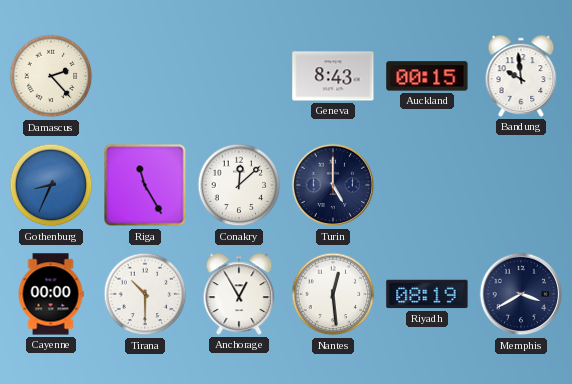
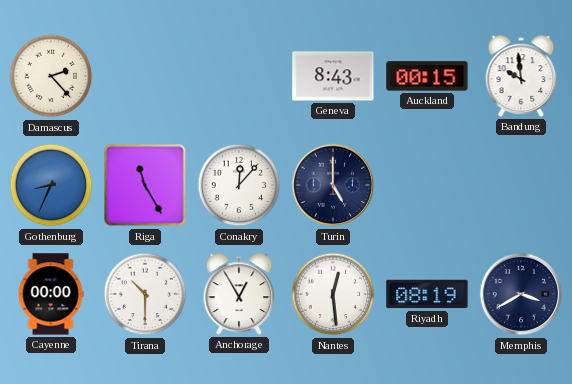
Conakry: 12:08 -> 12:07 (239, 185)
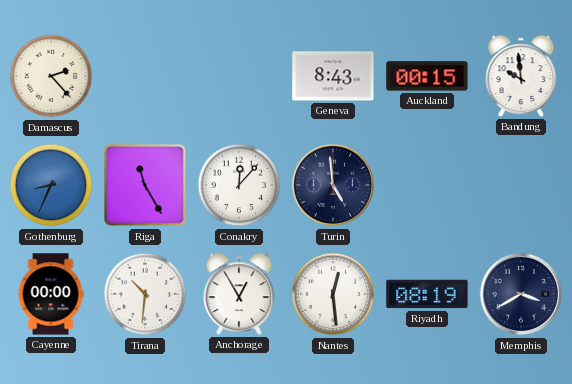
Turin: 5:00 -> 4:59 (333, 185)
Tirana: 10:30 -> 10:31 (145, 294)
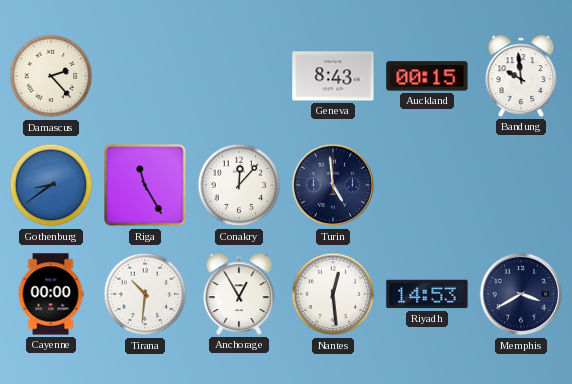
Gothenburg: 8:34 -> 8:39 (51, 185)
Riyadh: 08:19 -> 14:53 (427, 294)
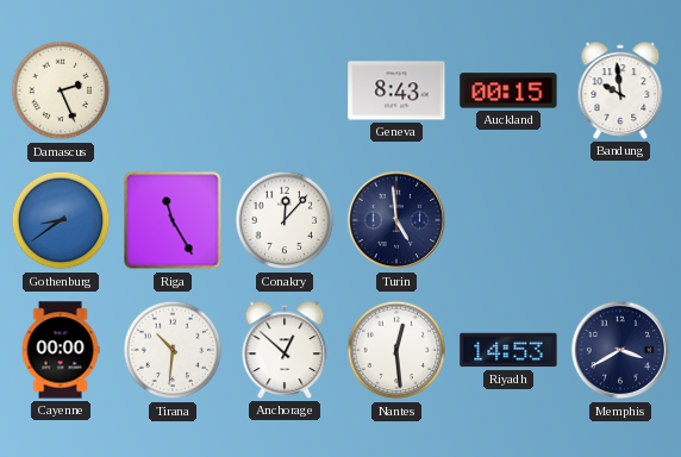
Damascus: 2:23 -> 2:26 (61, 90)
Anchorage: 12:55 -> 12:52 (285, 350)
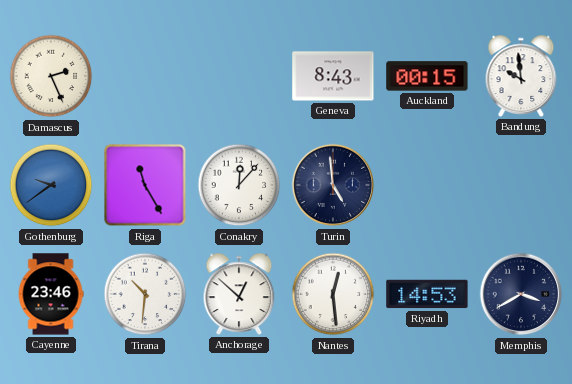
Gothenburg: 8:39 -> 9:39 (51, 185)
Cayenne: 00:00 -> 23:46 (51, 294)
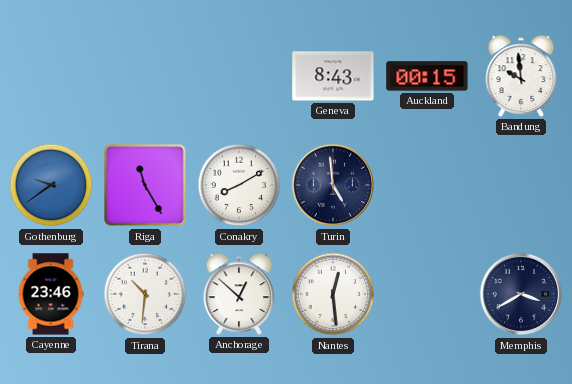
Damascus: 2:26 -> none (51, 76)
Conakry: 12:07 -> 8:10 (239, 185)
Riyadh: 14:53 -> none (427, 294)
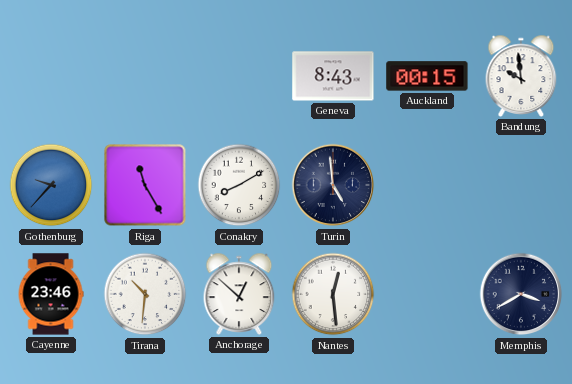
Gothenburg: 9:39 -> 9:37 (51, 185)
